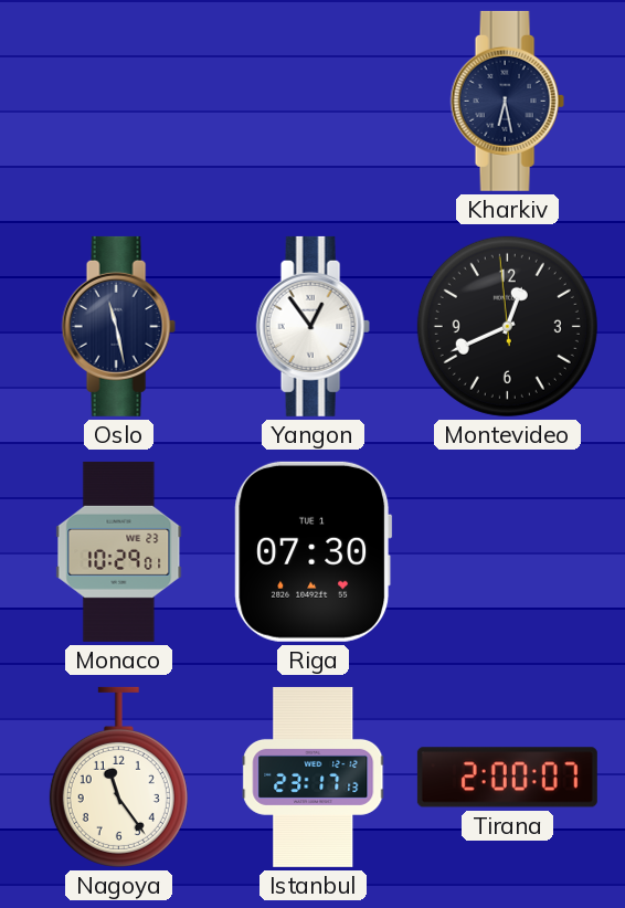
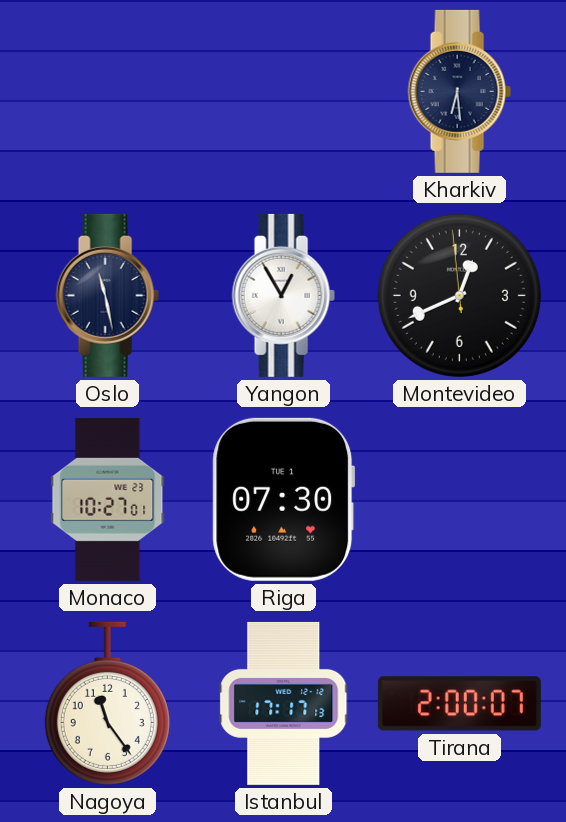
Kharkiv: 6:28 -> 6:29 (459, 91)
Yangon: 12:54 -> 12:55 (283, 295)
Monaco: 10:29 -> 10:27 (108, 499)
Istanbul: 23:17 -> 17:17 (284, 703)
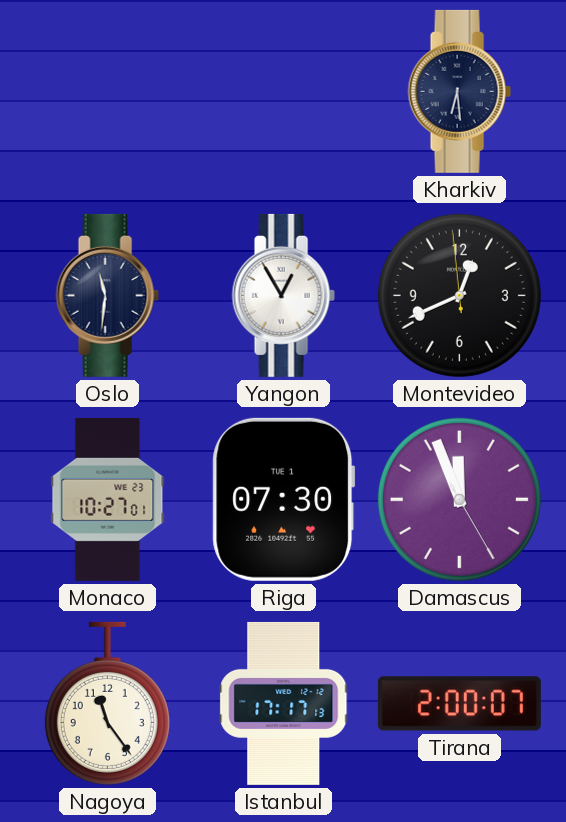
Oslo: 11:28 -> 11:31 (107, 295)
Damascus: none -> 11:56 (459, 499)
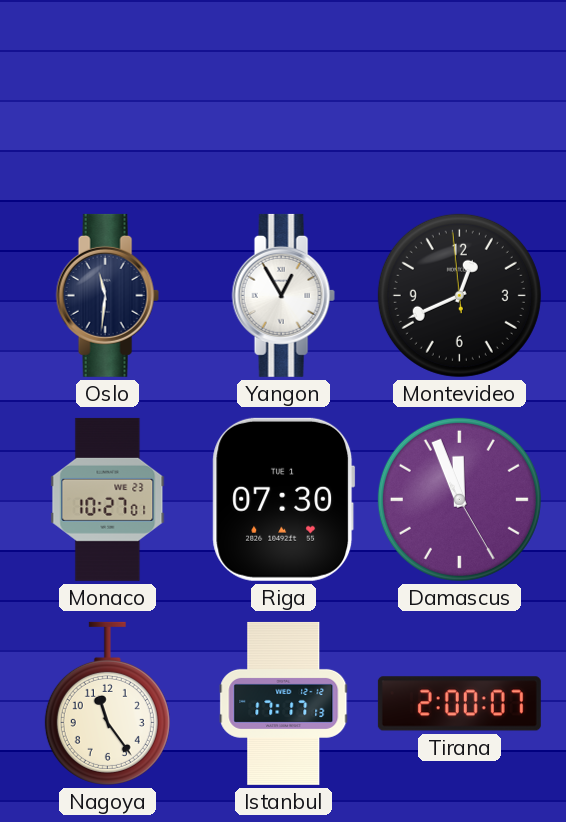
Kharkiv: 6:29 -> none (459, 91)
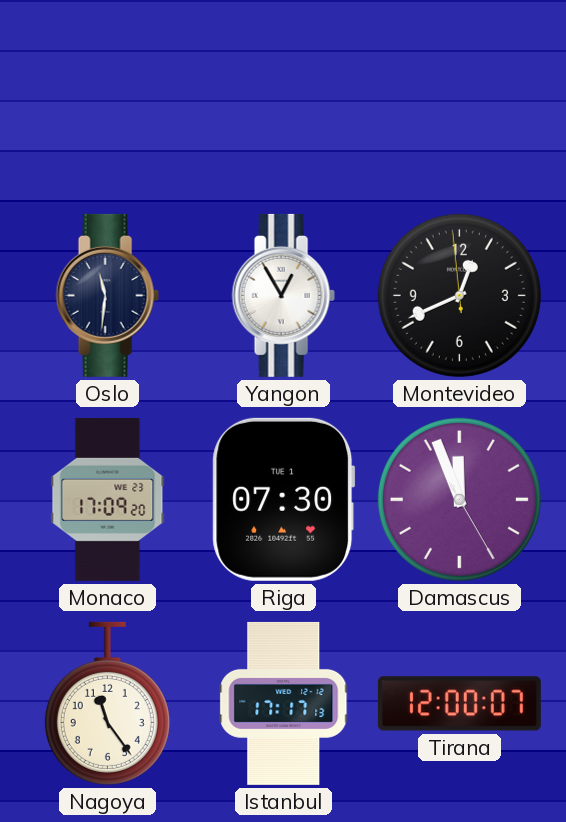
Monaco: 10:27 -> 17:09 (108, 499)
Tirana: 2:00 -> 12:00 (459, 704)
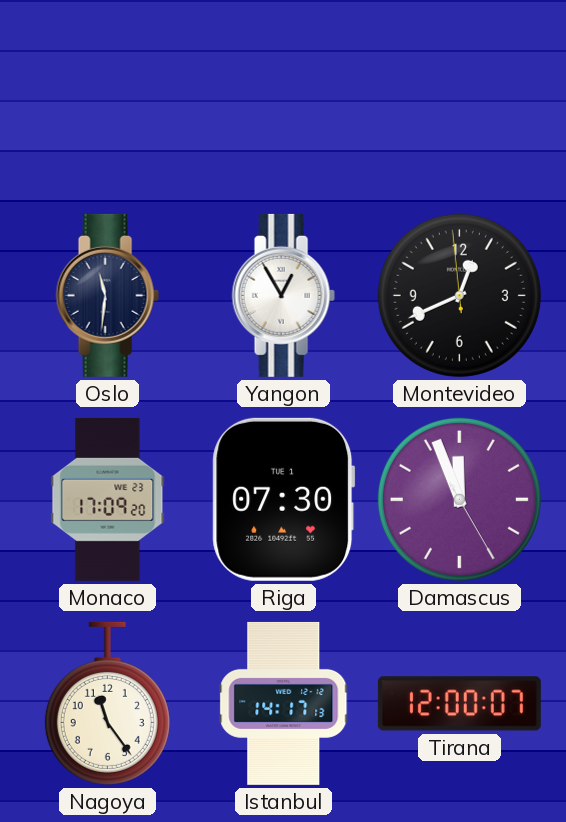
Istanbul: 17:17 -> 14:17 (284, 703)
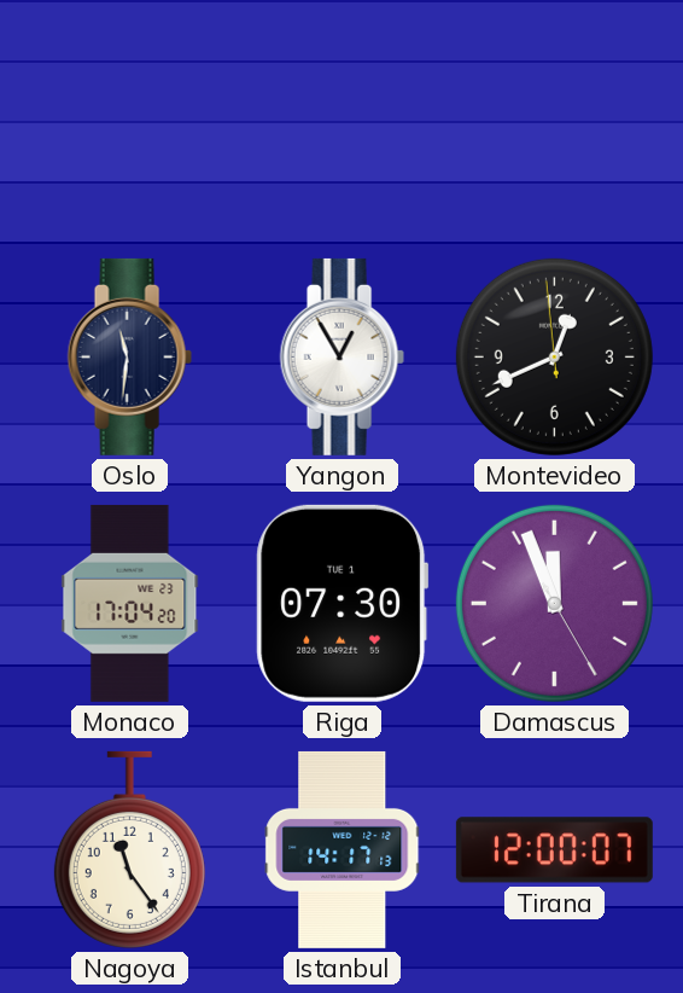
Monaco: 17:09 -> 17:04 (130, 603)
